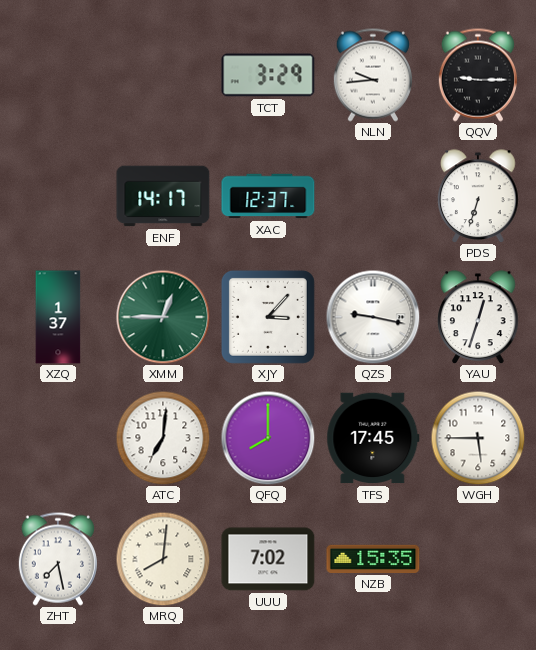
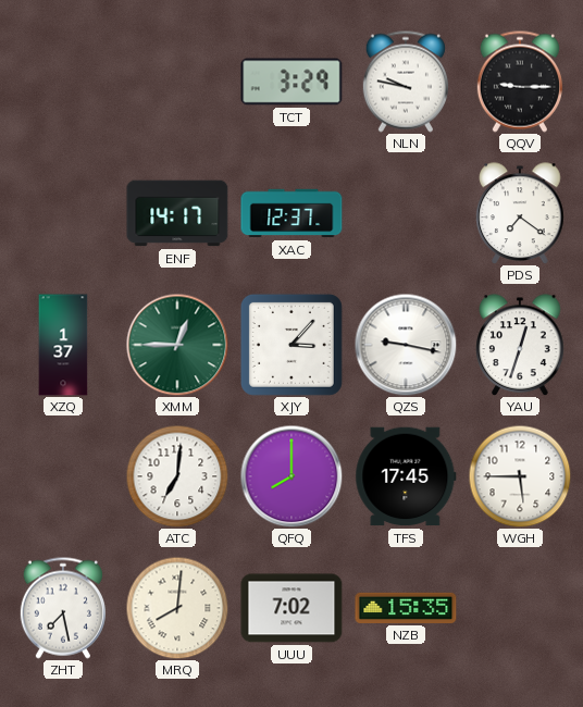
NLN: 9:44 -> 9:47 (406, 82)
PDS: 6:33 -> 7:21 (520, 213)
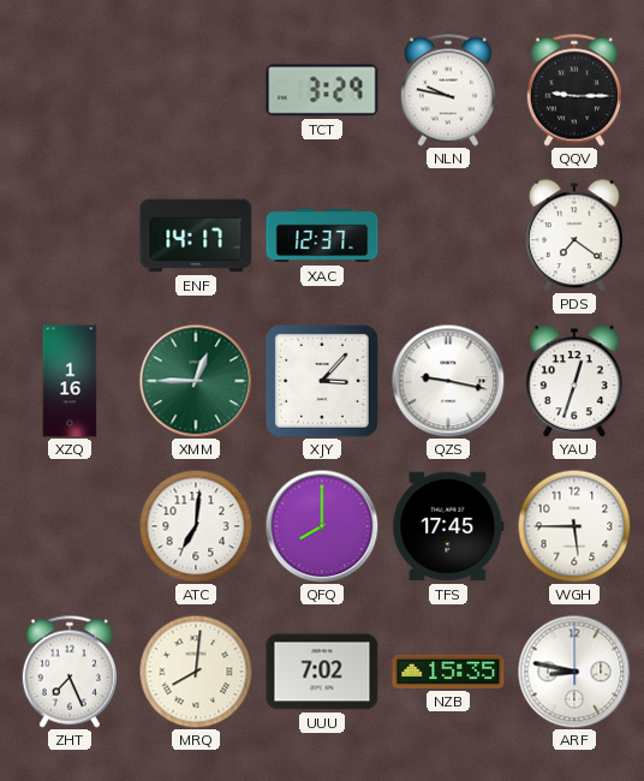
XZQ: 1:37 -> 1:16 (70, 381)
ZHT: 7:28 -> 7:26 (70, 672)
ARF: none -> 8:47 (574, 672)
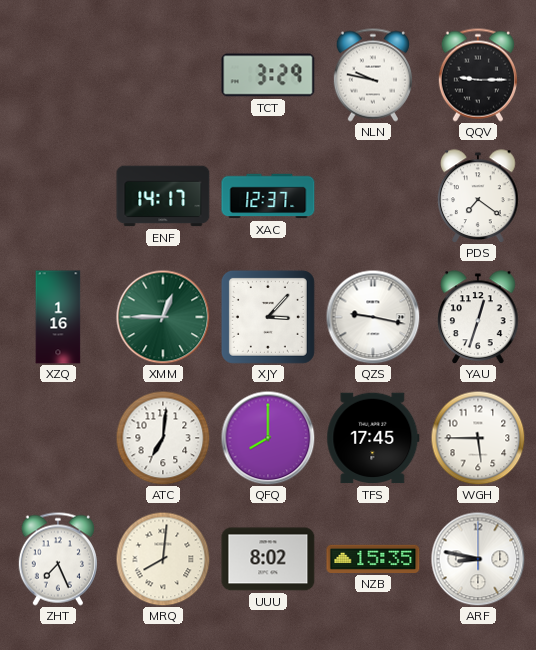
UUU: 7:02 -> 8:02 (268, 559)
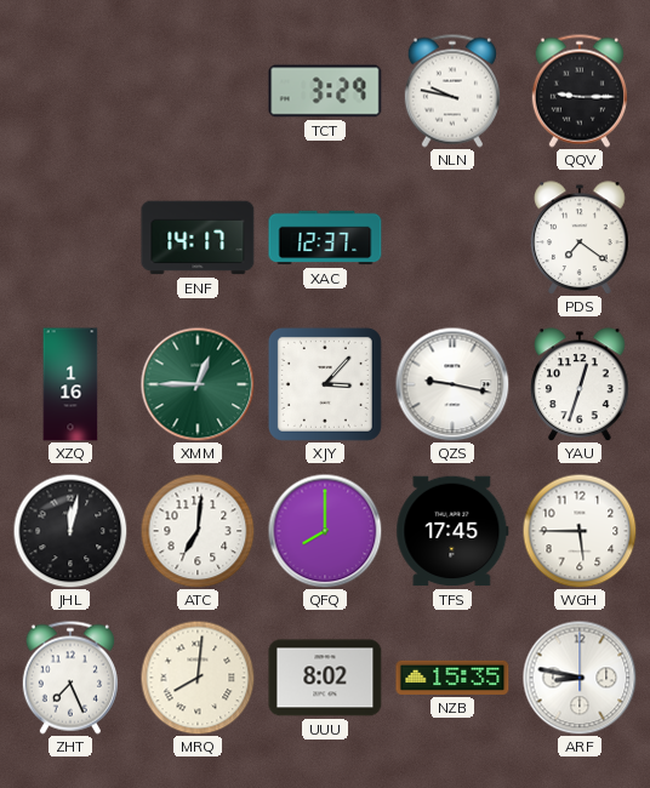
JHL: none -> 12:02 (70, 531)
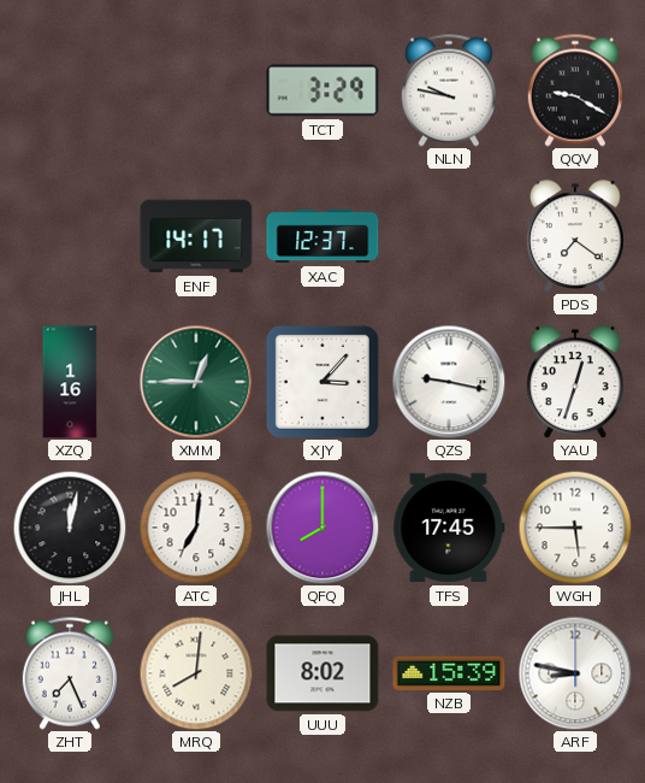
QQV: 9:15 -> 9:20 (575, 90)
NZB: 15:35 -> 15:39 (449, 673)
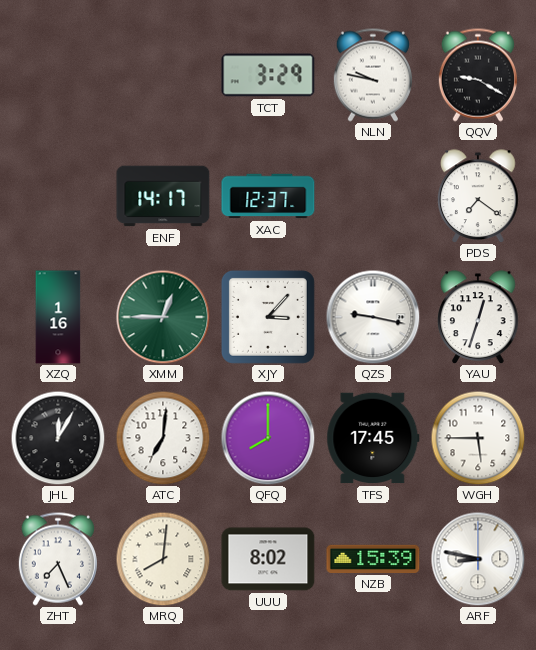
JHL: 12:02 -> 12:05 (58, 438)
